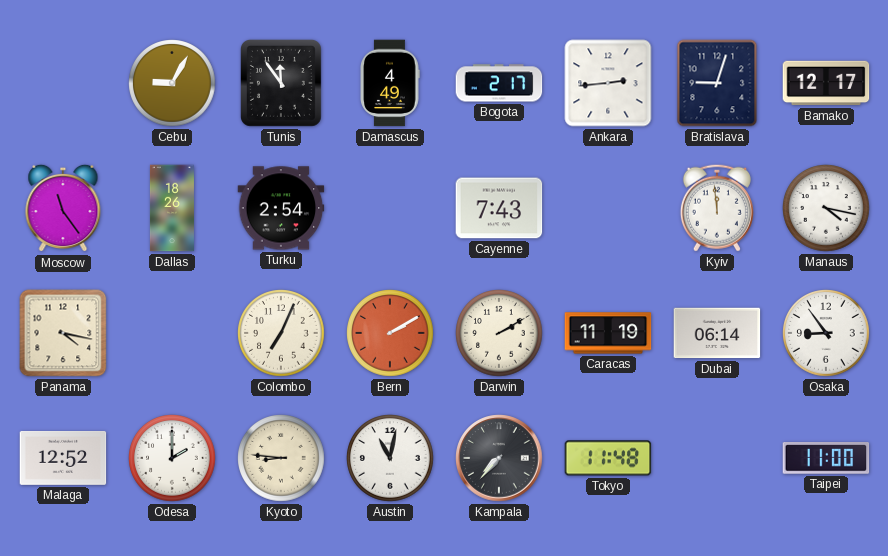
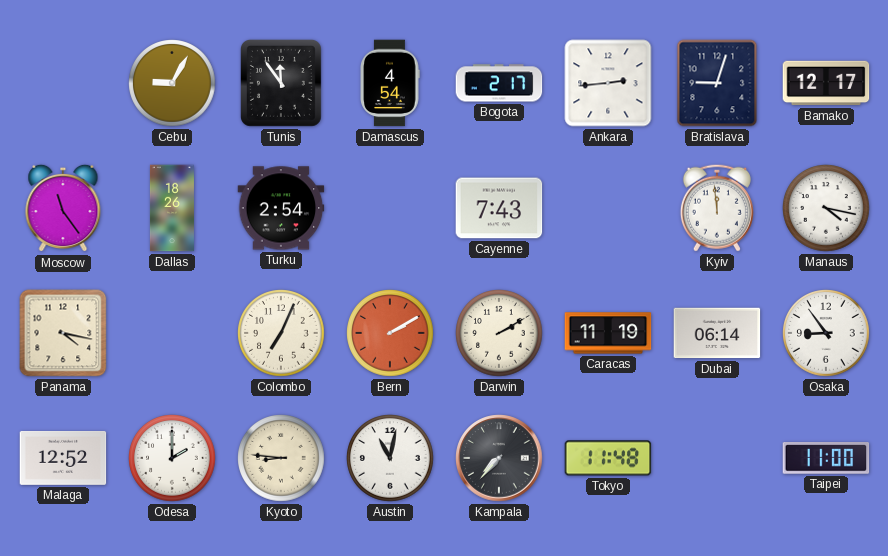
Damascus: 4:49 -> 4:54 (390, 83)
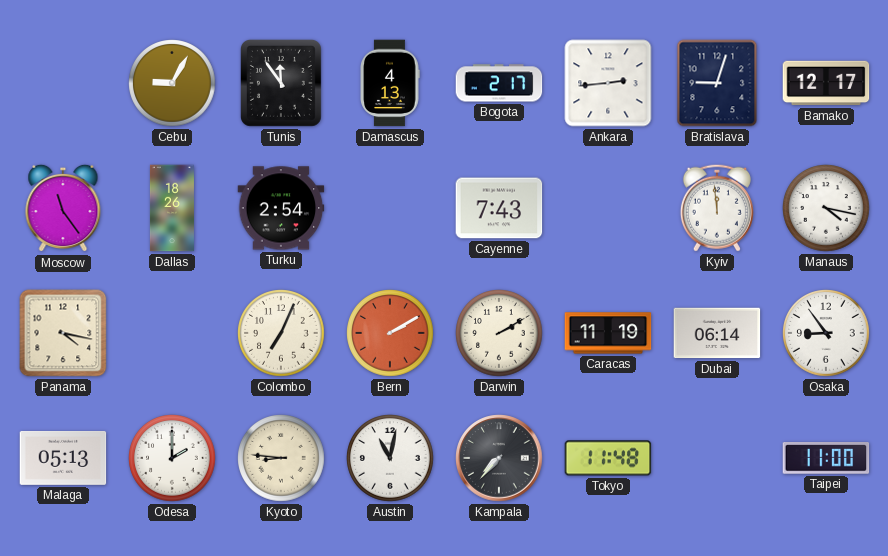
Damascus: 4:54 -> 4:13 (390, 83)
Malaga: 12:52 -> 05:13 (63, 458)
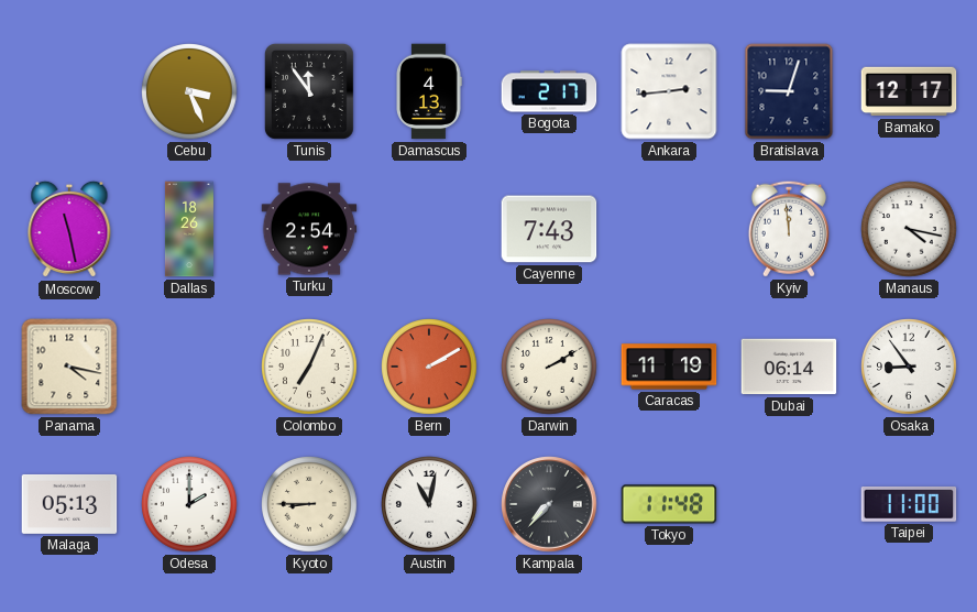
Cebu: 9:05 -> 3:26 (189, 91)
Moscow: 11:24 -> 11:28 (69, 229)
Kyoto: 8:46 -> 8:45 (309, 504)
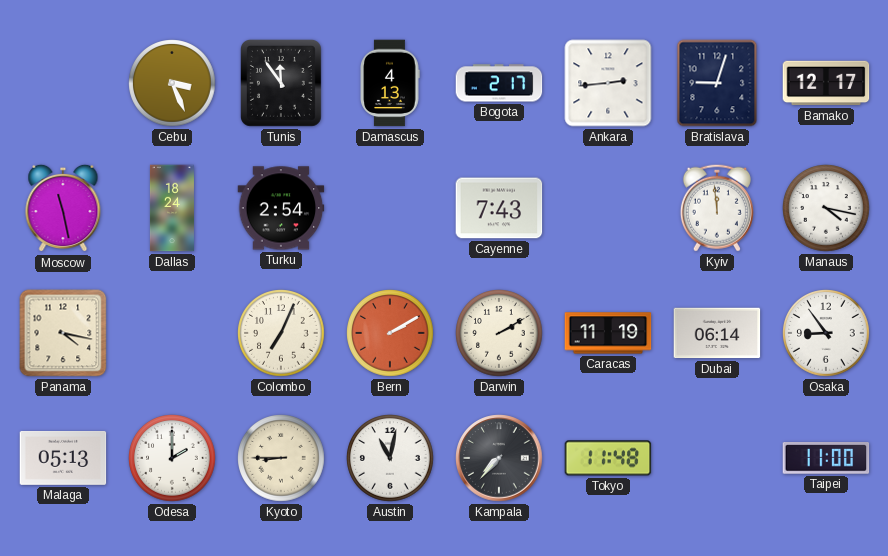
Dallas: 18:26 -> 18:24 (172, 208)
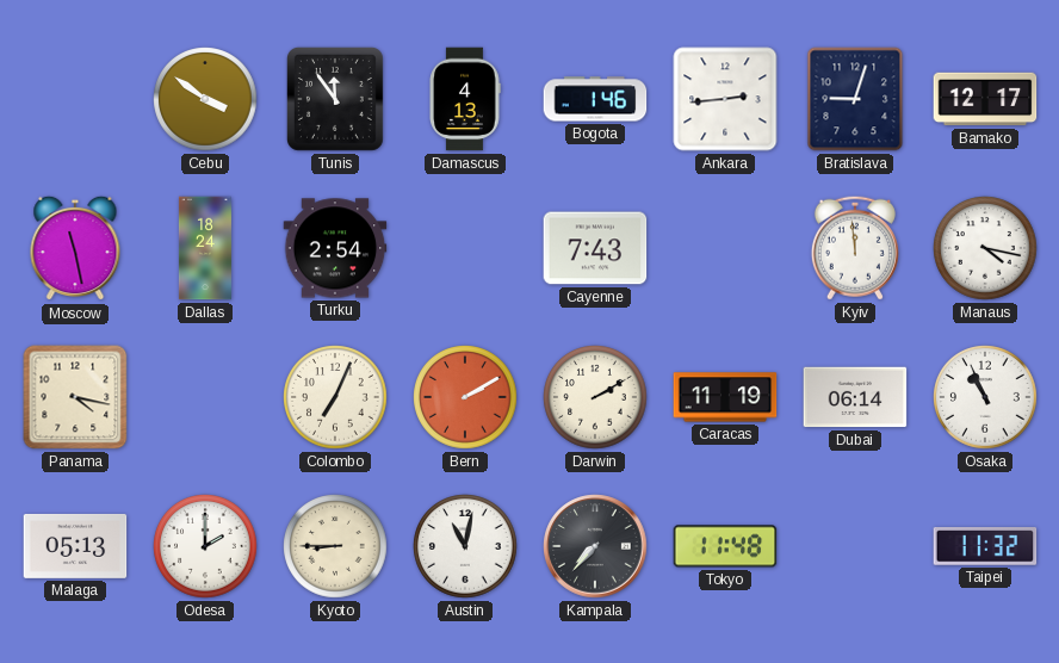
Cebu: 3:26 -> 3:51 (205, 99)
Bogota: 2:17 -> 1:46 (595, 99)
Osaka: 8:54 -> 10:56 (985, 397)
Taipei: 11:00 -> 11:32 (985, 547)
